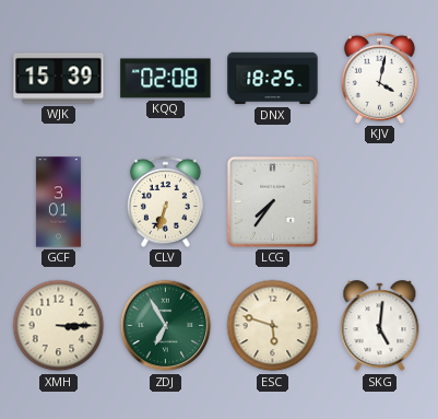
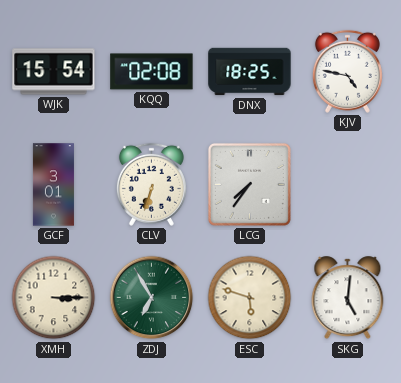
WJK: 15:39 -> 15:54 (54, 72)
KJV: 4:02 -> 4:47 (347, 71)
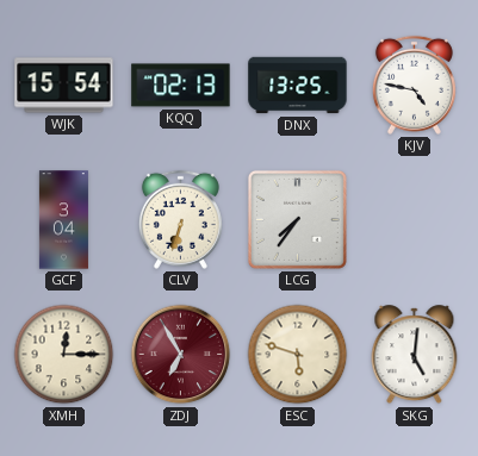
KQQ: 02:08 -> 02:13 (181, 86)
DNX: 18:25 -> 13:25 (298, 86)
GCF: 3:01 -> 3:04 (63, 220)
XMH: 3:15 -> 12:15 (64, 355)
ZDJ dial: green -> burgundy (181, 355)
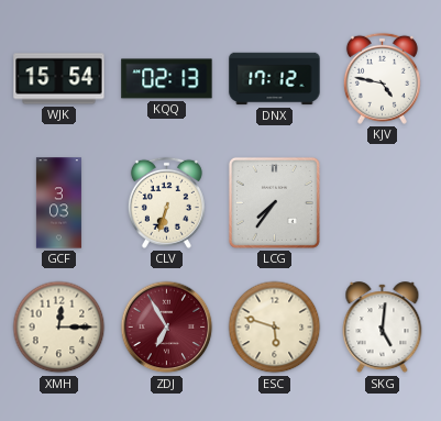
DNX: 13:25 -> 17:12 (275, 79)
GCF: 3:04 -> 3:03 (58, 203)
